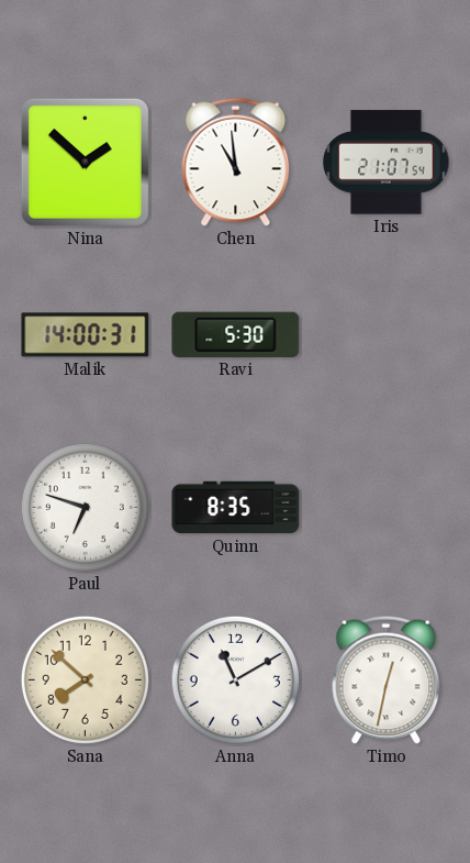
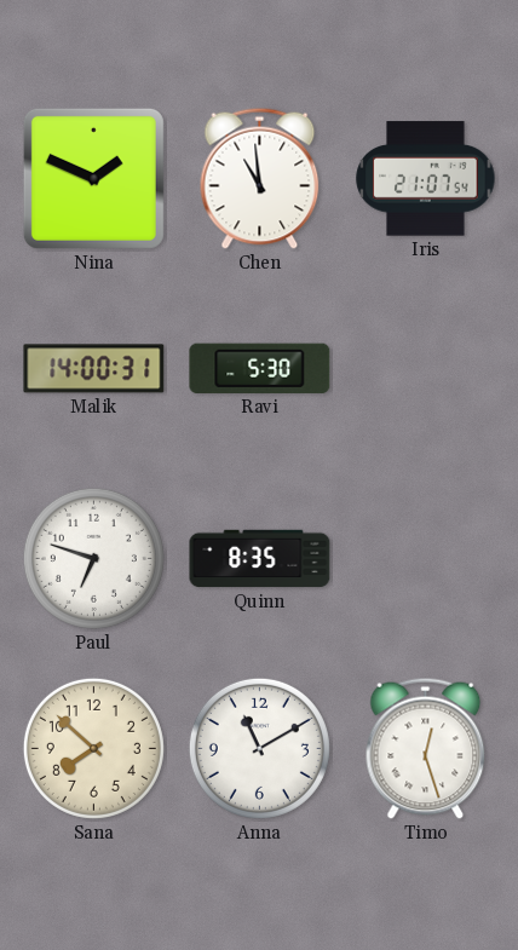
Nina: 1:52 -> 1:49 (93, 178)
Timo: 12:32 -> 12:27 (426, 748)
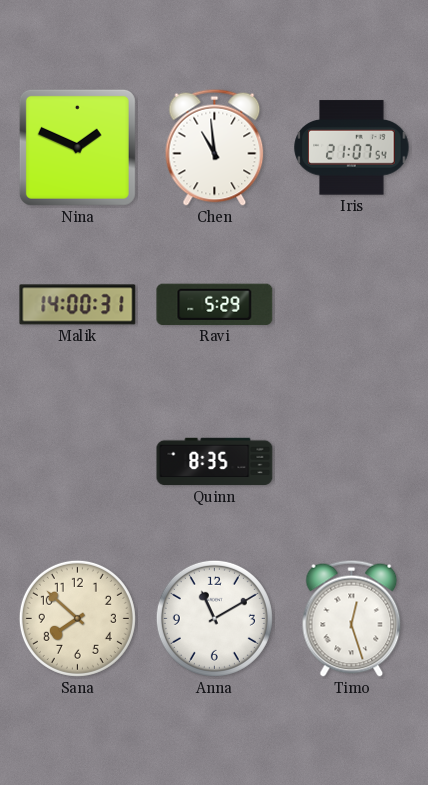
Ravi: 5:30 -> 5:29 (215, 304)
Paul: 6:48 -> none (93, 558)
